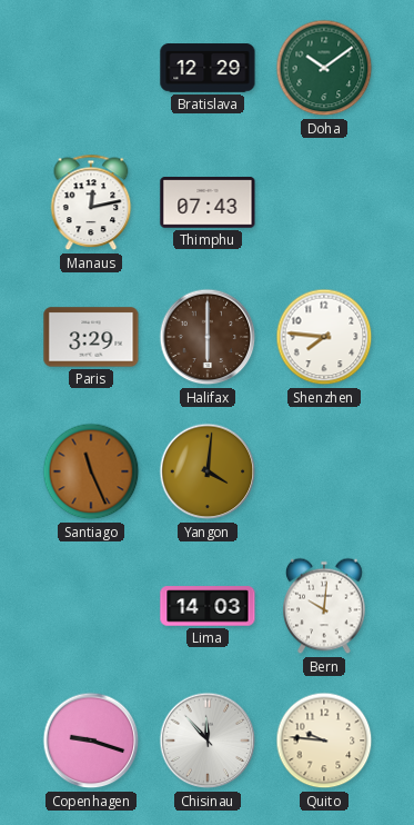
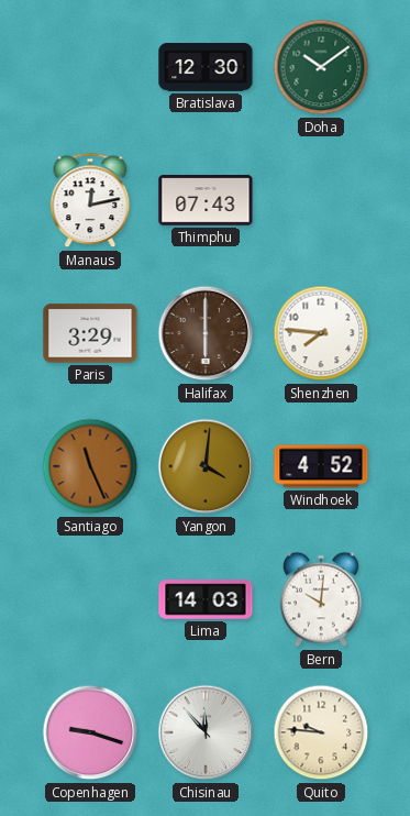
Bratislava: 12:29 -> 12:30 (206, 67)
Windhoek: none -> 4:52 (321, 466)
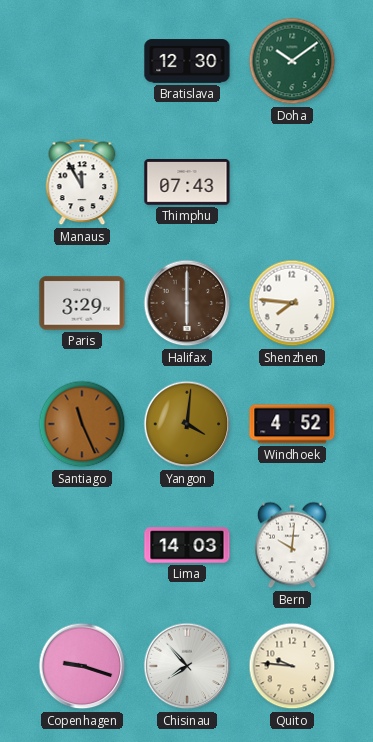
Manaus: 12:13 -> 11:55 (82, 182)
Chisinau: 11:53 -> 7:53 (187, 666)
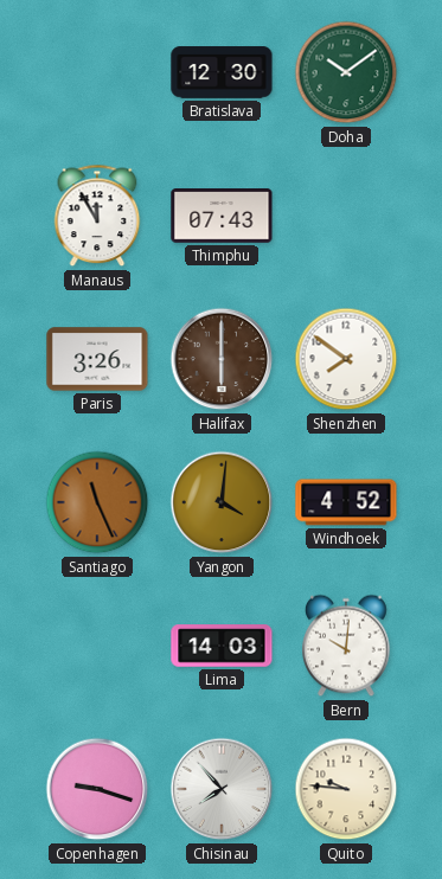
Paris: 3:29 -> 3:26 (97, 359)
Shenzhen: 7:46 -> 7:51 (346, 359)
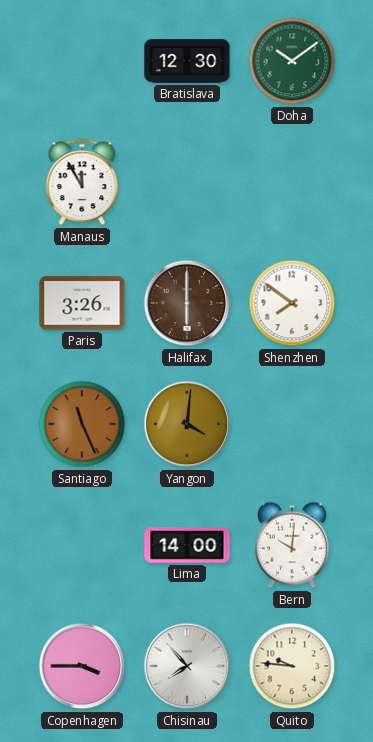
Thimphu: 07:43 -> none (222, 216)
Windhoek: 4:52 -> none (346, 502)
Lima: 14:03 -> 14:00 (187, 545)
Copenhagen: 9:18 -> 3:45 (82, 666)
